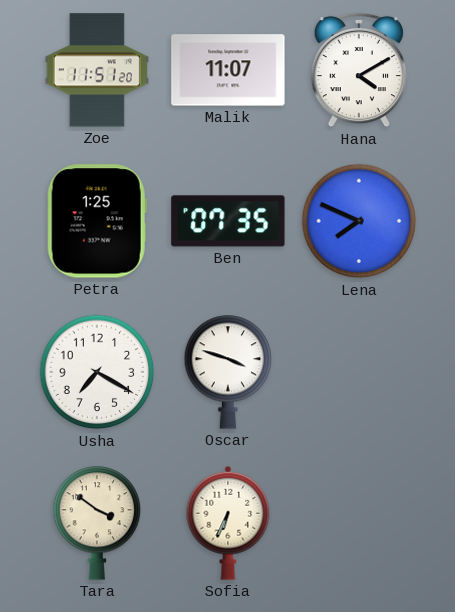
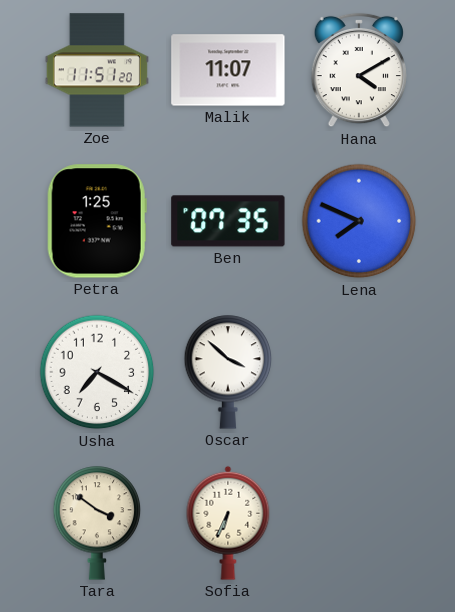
Oscar: 3:48 -> 3:52 (228, 372)
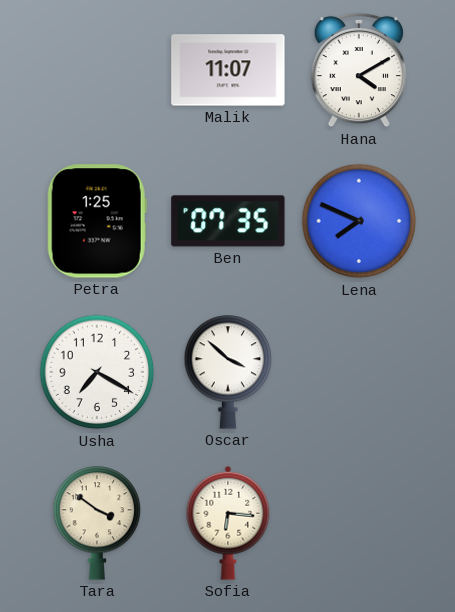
Zoe: 11:51 -> none (97, 70)
Sofia: 6:34 -> 6:16 (228, 523)
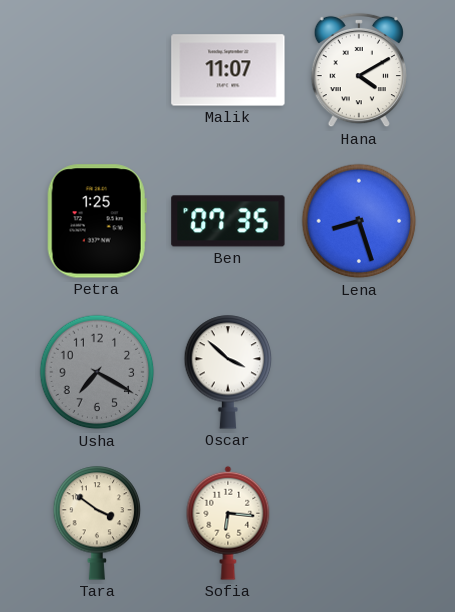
Lena: 7:49 -> 8:27 (359, 221)
Usha dial: white -> grey (97, 372)
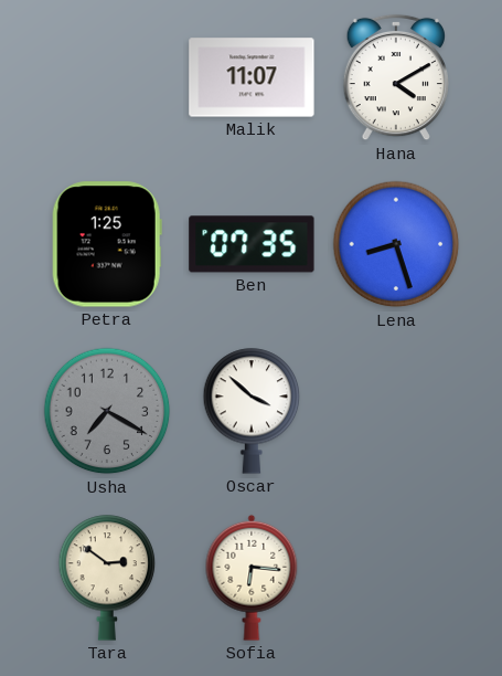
Tara: 3:51 -> 2:51 (107, 578)
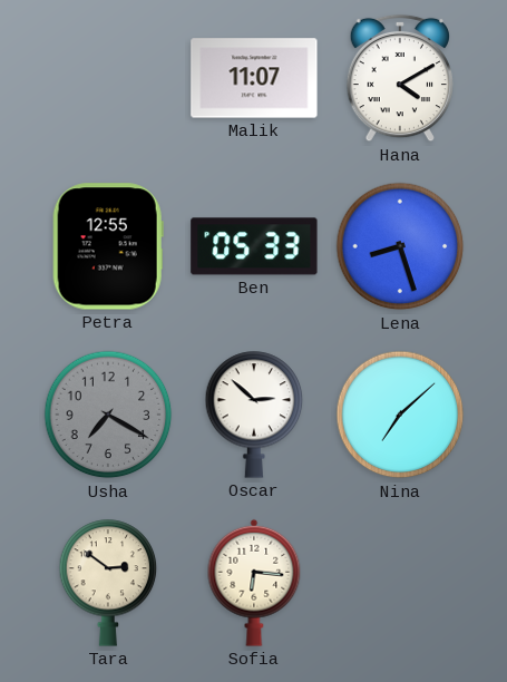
Petra: 1:25 -> 12:55 (108, 246)
Ben: 07:35 -> 05:33 (254, 246)
Oscar: 3:52 -> 2:52 (254, 415)
Nina: none -> 7:08 (400, 415)
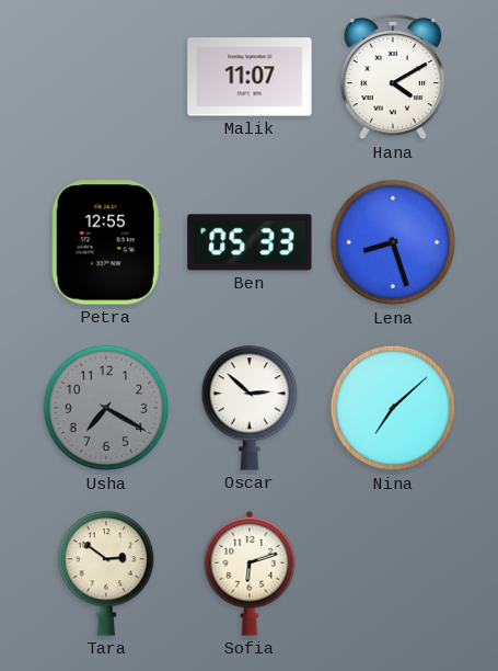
Sofia: 6:16 -> 6:12 (250, 573)
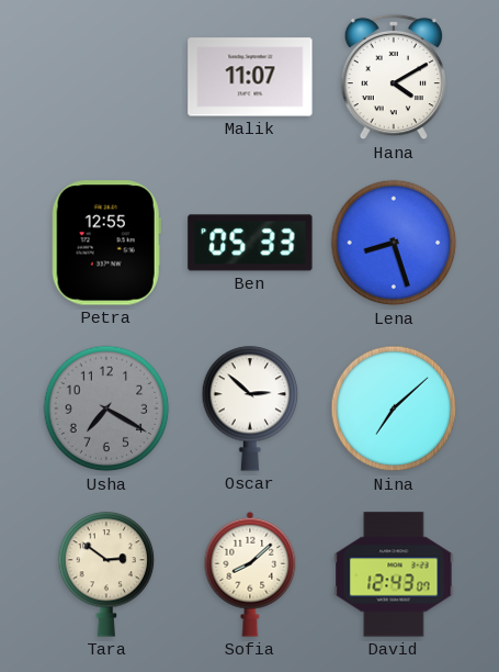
Sofia: 6:12 -> 8:08 (250, 574)
David: none -> 12:43 (394, 574)
